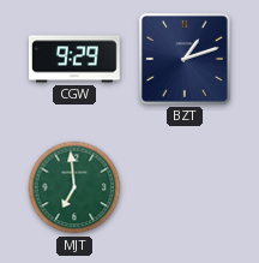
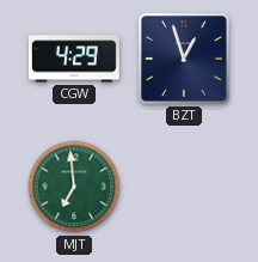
CGW: 9:29 -> 4:29 (74, 59)
BZT: 1:12 -> 12:57 (184, 59)
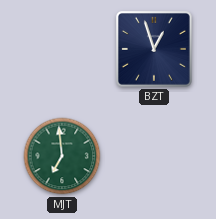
CGW: 4:29 -> none (74, 59)
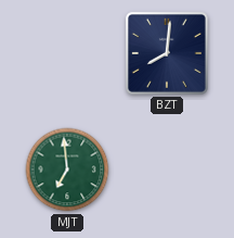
BZT: 12:57 -> 8:01 (167, 53)
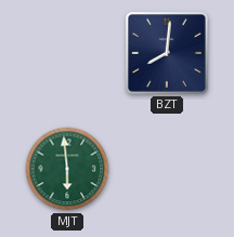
MJT: 6:59 -> 5:59 (67, 169)
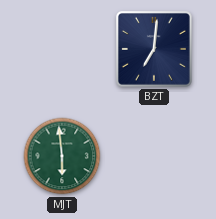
BZT: 8:01 -> 7:01 (154, 49)
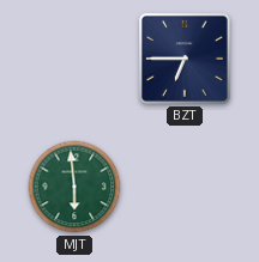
BZT: 7:01 -> 6:45 (185, 59)
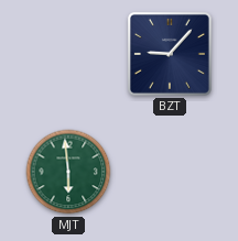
BZT: 6:45 -> 9:07 (170, 54)
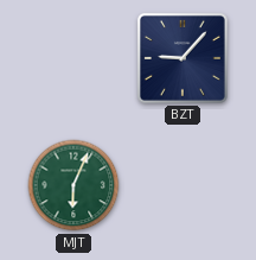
MJT: 5:59 -> 6:04 (73, 185)
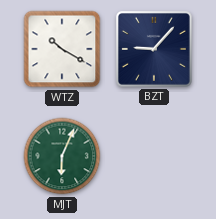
WTZ: none -> 10:20 (62, 49)
